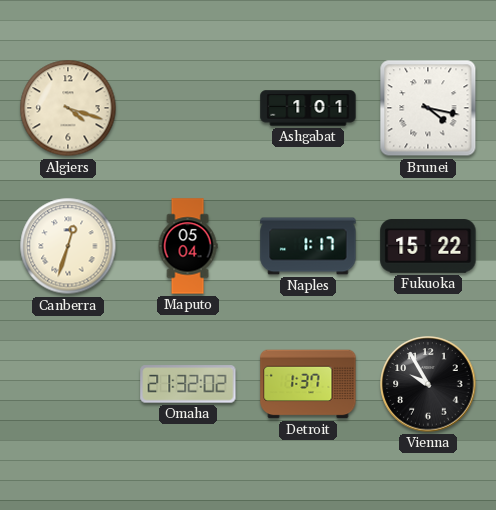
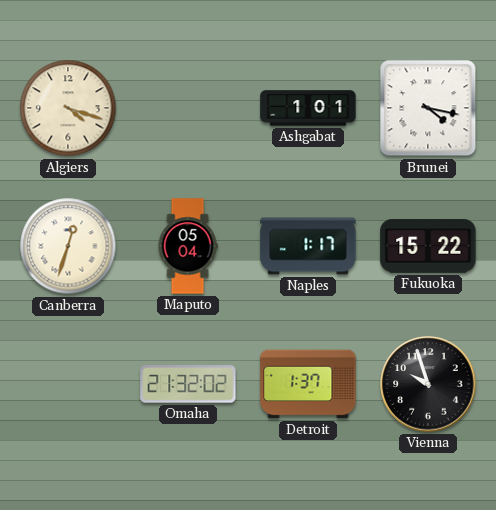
Vienna: 9:55 -> 9:57 (428, 384)
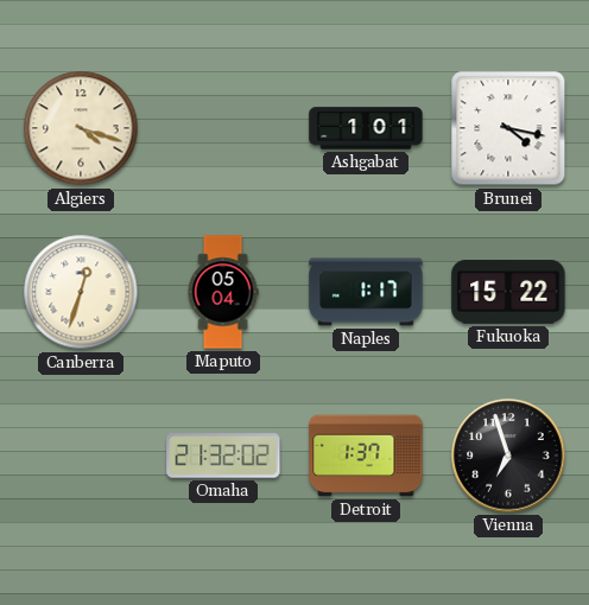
Vienna: 9:57 -> 6:57 (508, 456)
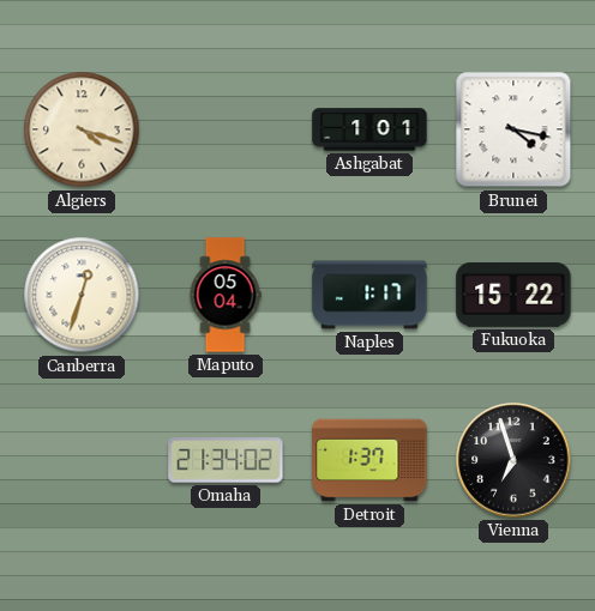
Omaha: 21:32 -> 21:34 (226, 460)
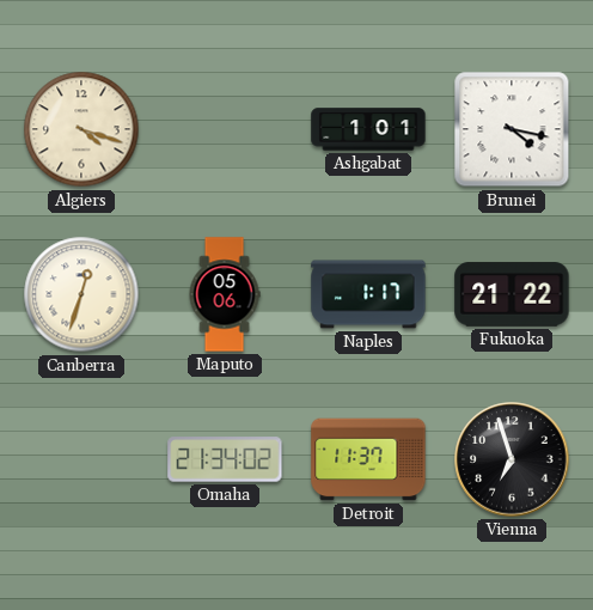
Maputo: 05:04 -> 05:06 (225, 294)
Fukuoka: 15:22 -> 21:22 (512, 294)
Detroit: 1:37 -> 11:37 (368, 459)
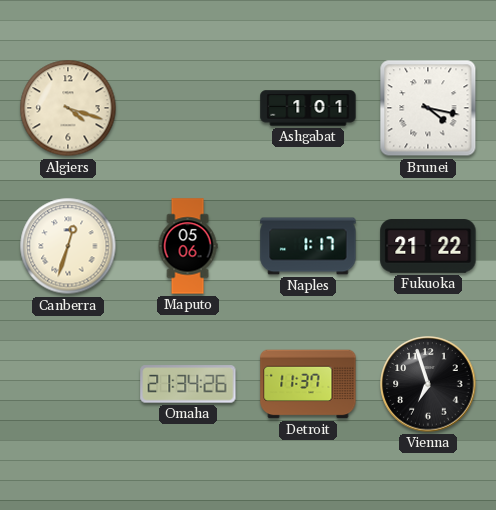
Omaha: 21:34:02 -> 21:34:26 (188, 384)
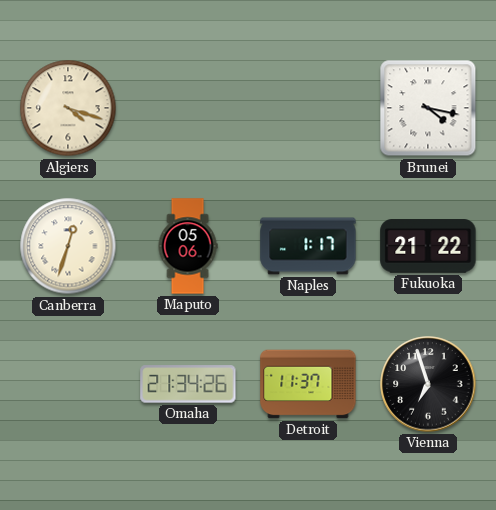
Ashgabat: 1:01 -> none (308, 108)
